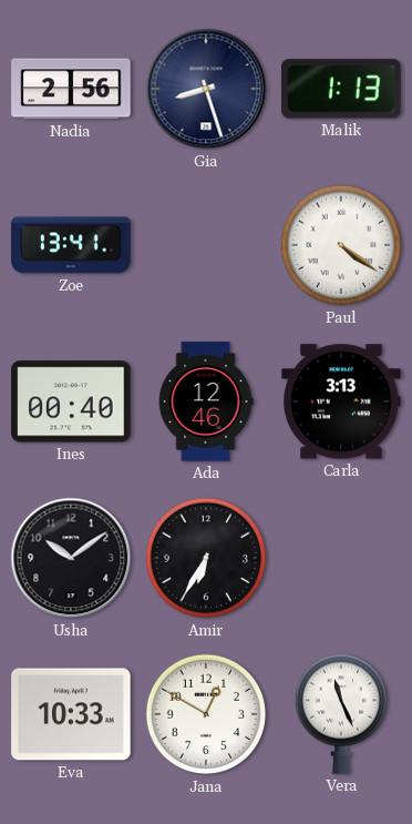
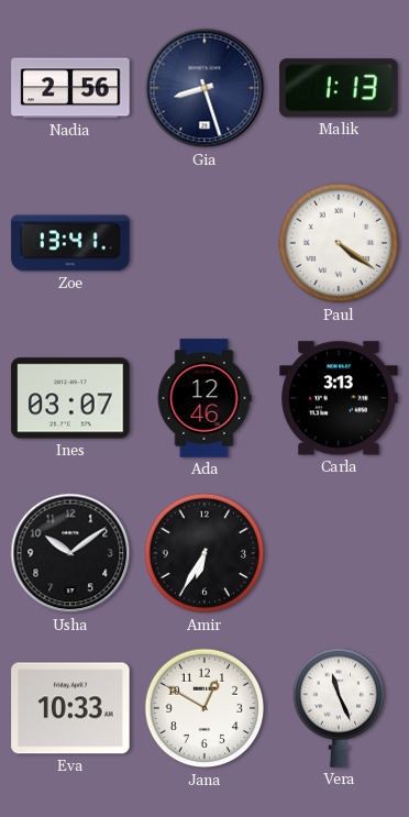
Ines: 00:40 -> 03:07 (70, 398)
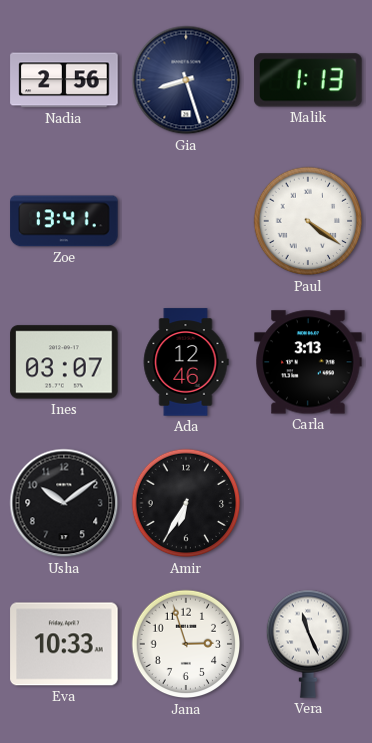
Jana: 12:50 -> 2:57 (186, 644)
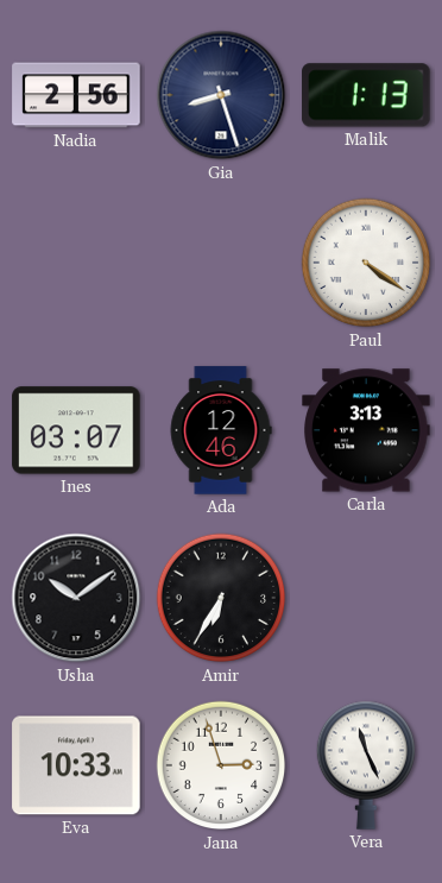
Zoe: 13:41 -> none (64, 221)
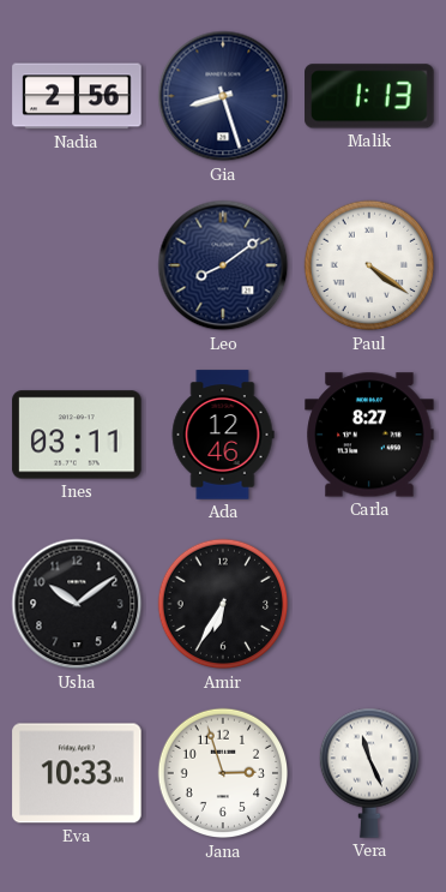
Leo: none -> 8:09 (223, 265)
Ines: 03:07 -> 03:11 (77, 435)
Carla: 3:13 -> 8:27 (369, 435)
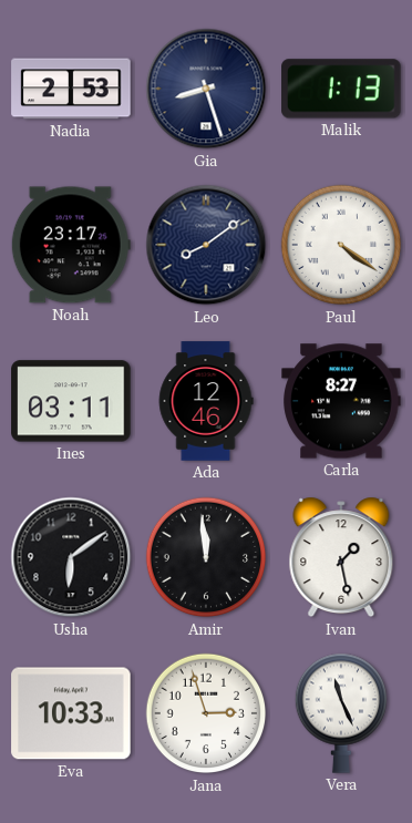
Nadia: 2:56 -> 2:53 (71, 89)
Noah: none -> 23:17 (71, 245)
Usha: 10:09 -> 6:09 (71, 557)
Amir: 6:35 -> 11:59 (206, 557)
Ivan: none -> 1:28 (341, 557)
